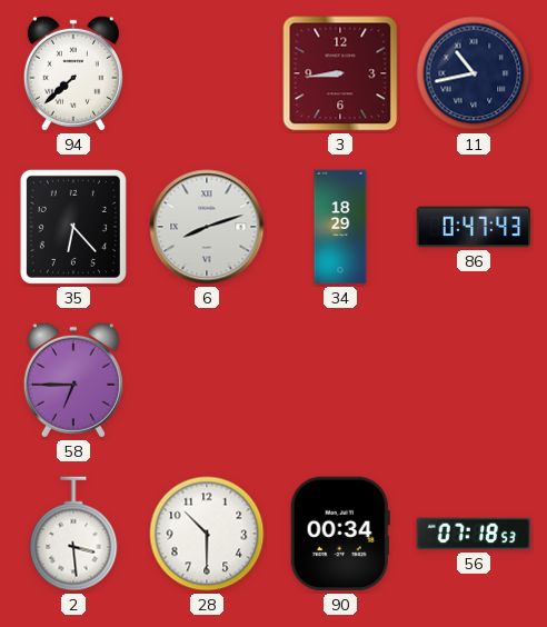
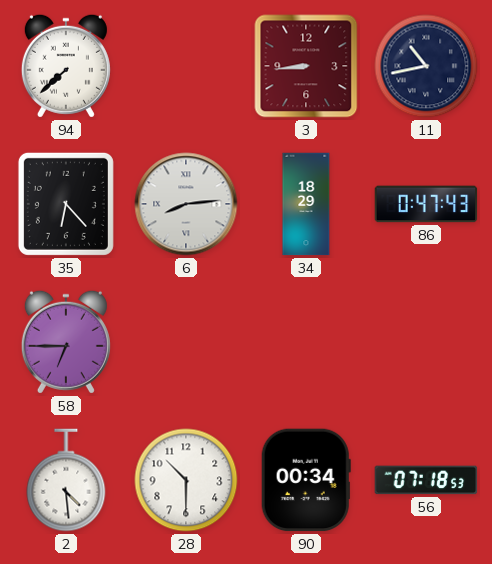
6: 8:12 -> 8:14 (186, 204)
2: 3:29 -> 4:29 (66, 480)
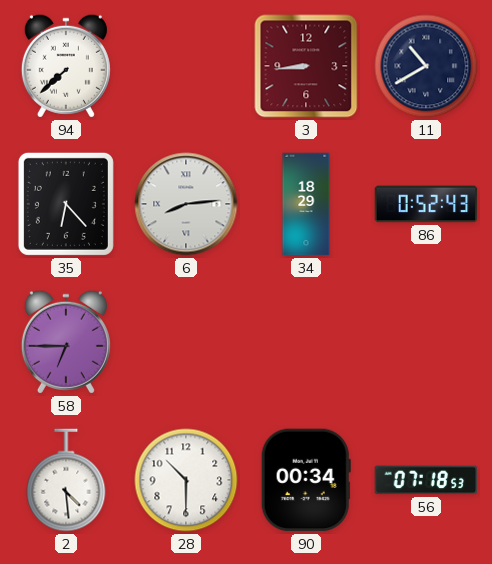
11: 10:43 -> 10:40 (426, 66)
86: 0:47 -> 0:52 (426, 204)
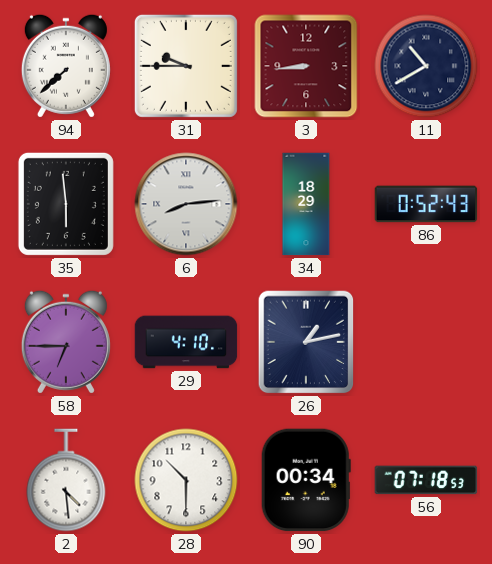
31: none -> 9:45 (186, 66)
35: 6:23 -> 5:59 (66, 204)
29: none -> 4:10 (186, 342)
26: none -> 1:13 (306, 342)
